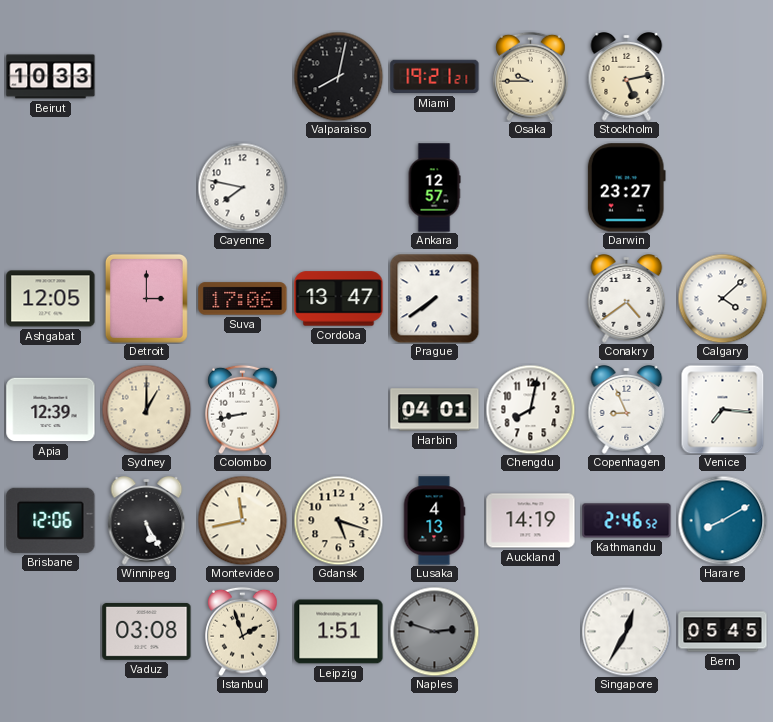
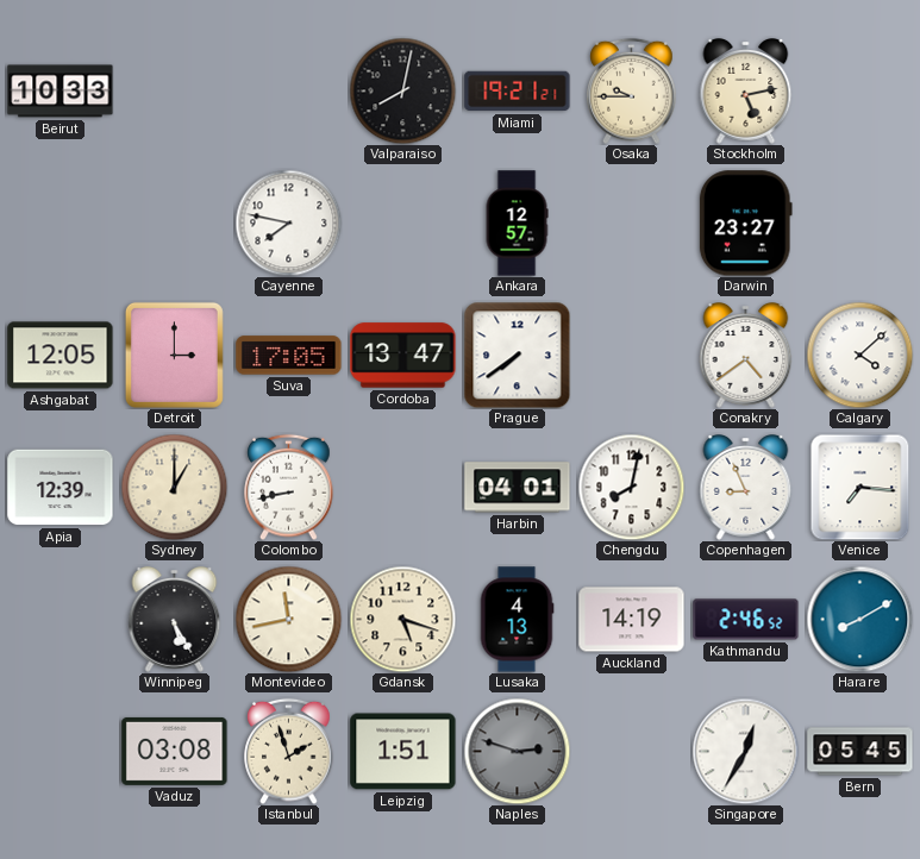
Suva: 17:06 -> 17:05 (289, 356)
Brisbane: 12:06 -> none (51, 520)
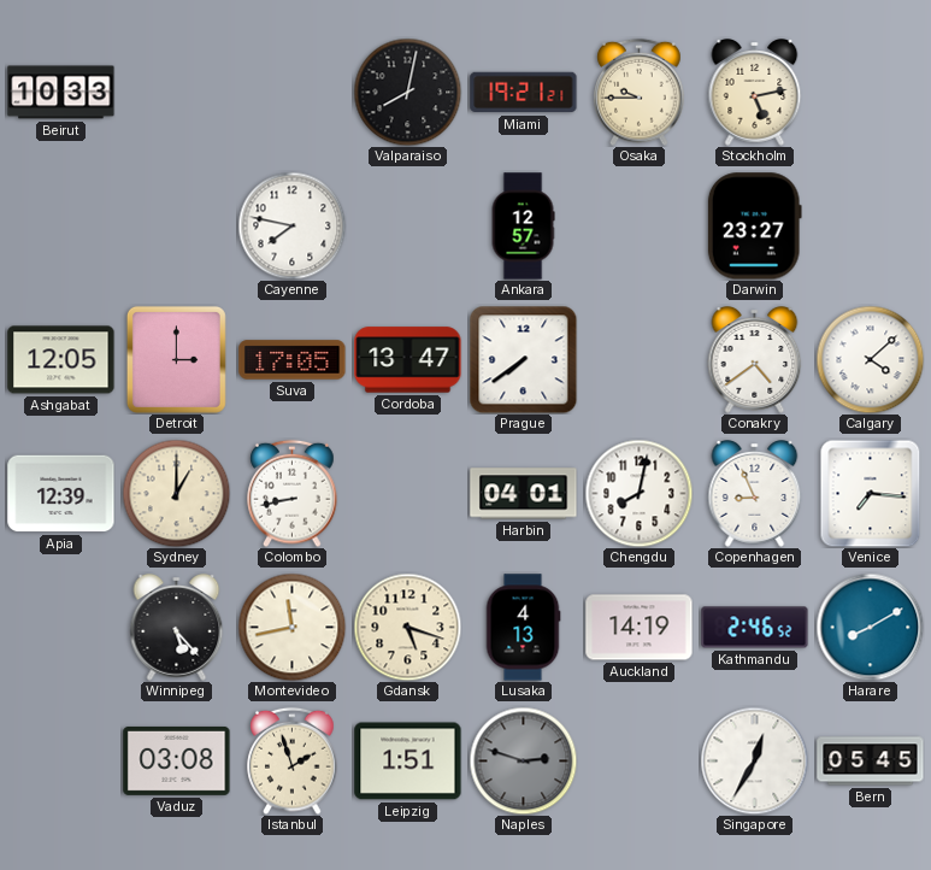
Winnipeg: 5:25 -> 5:23 (177, 628)
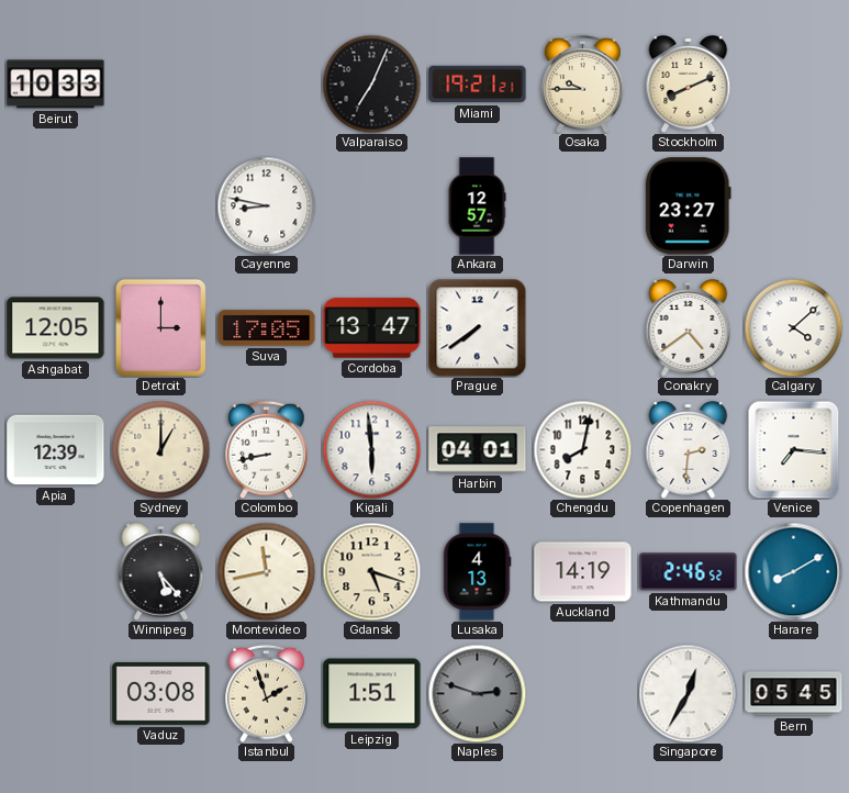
Valparaiso: 8:02 -> 7:04 (371, 83)
Stockholm: 5:13 -> 8:11 (689, 85)
Cayenne: 7:47 -> 8:47 (266, 205)
Kigali: none -> 5:59 (371, 449)
Copenhagen: 8:56 -> 2:31 (689, 450)
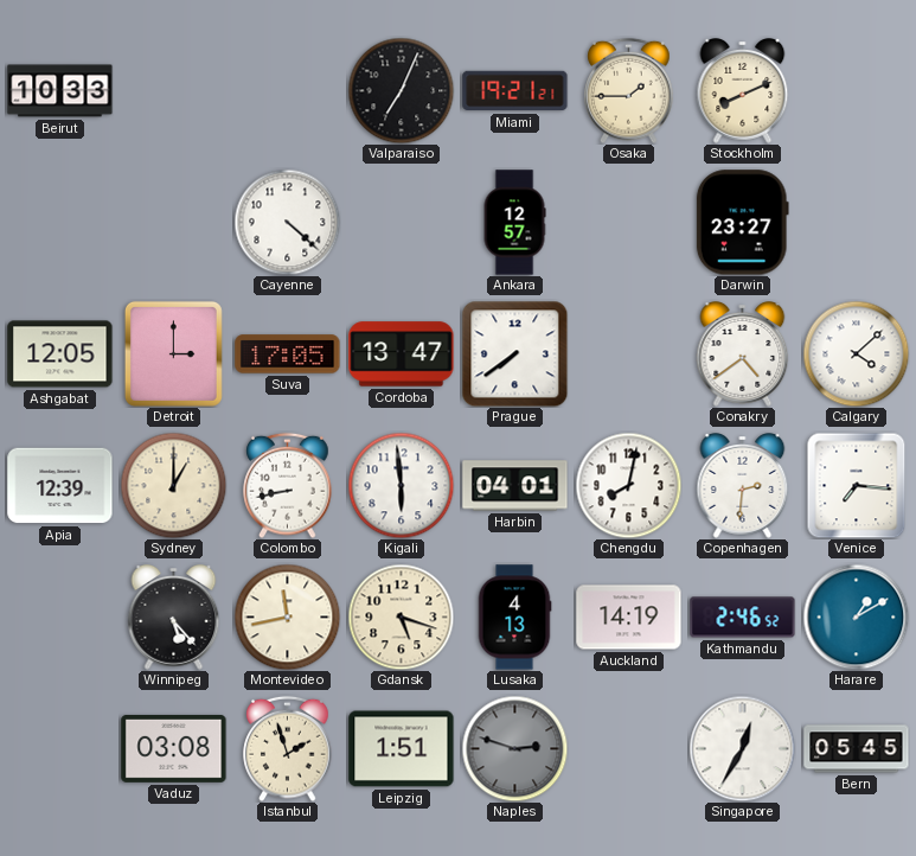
Osaka: 9:45 -> 1:45 (629, 90)
Cayenne: 8:47 -> 4:22 (287, 222)
Harare: 8:10 -> 1:10 (856, 617)
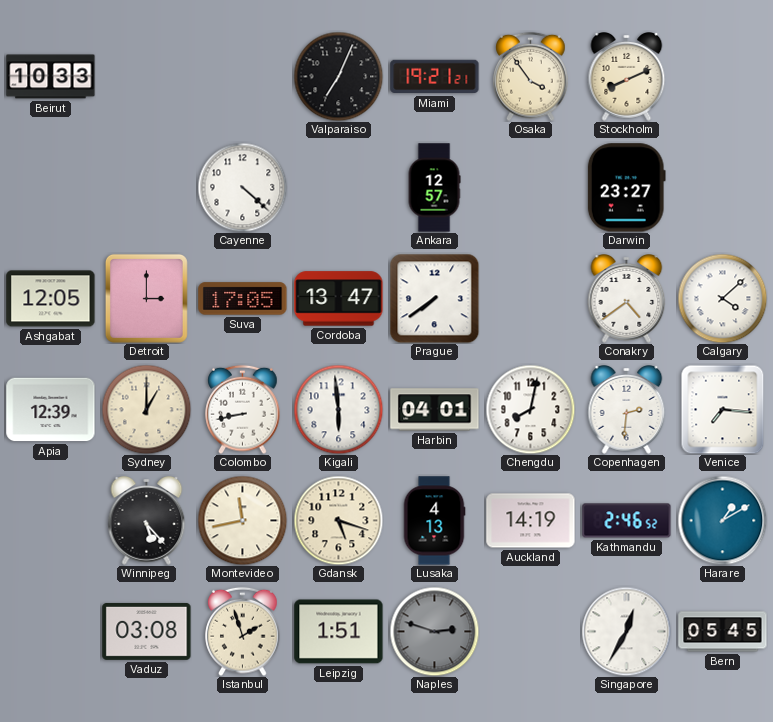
Osaka: 1:45 -> 3:54 (531, 76)
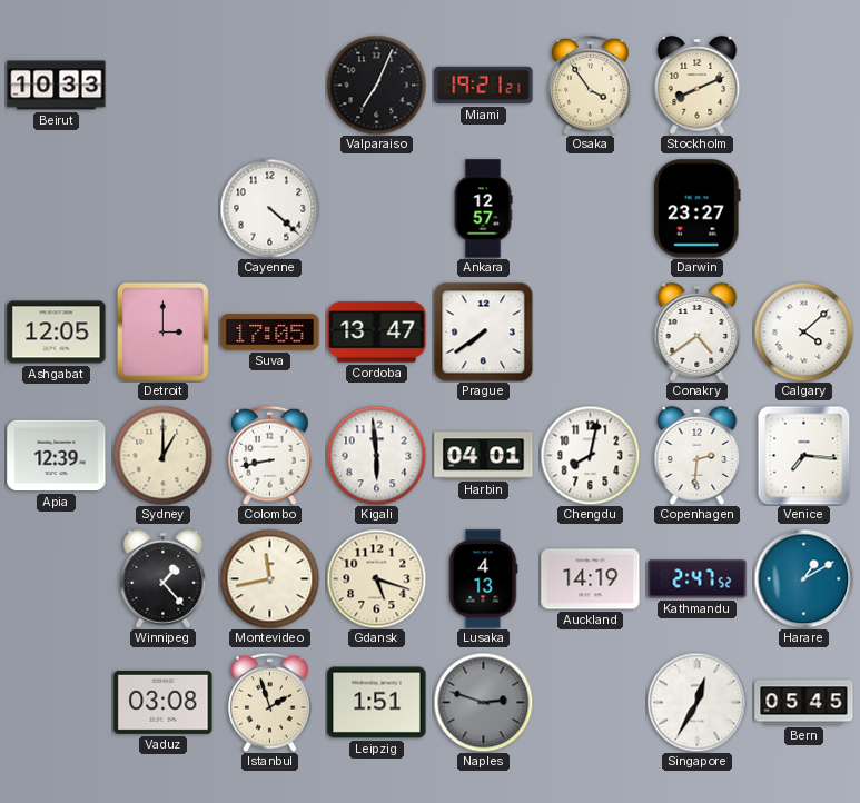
Winnipeg: 5:23 -> 1:23 (164, 579)
Kathmandu: 2:46 -> 2:47 (698, 579)
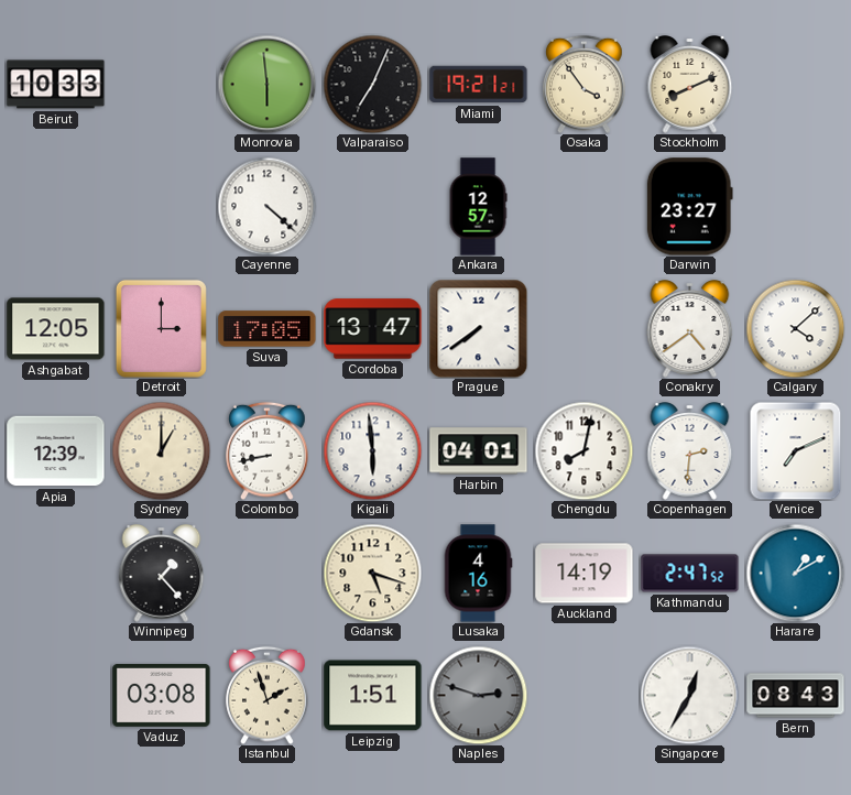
Monrovia: none -> 5:59 (266, 84)
Venice: 7:16 -> 7:11 (796, 450)
Montevideo: 11:43 -> none (269, 578)
Lusaka: 4:13 -> 4:16 (478, 574)
Bern: 05:45 -> 08:43 (796, 696)
